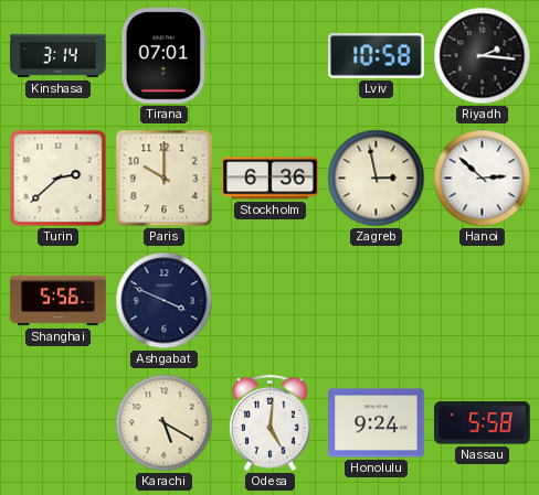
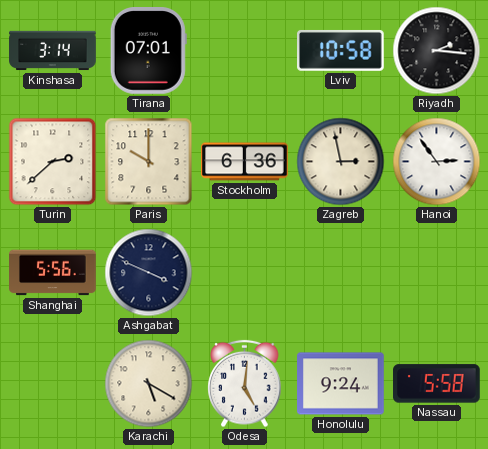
Hanoi: 2:52 -> 2:54 (437, 162)
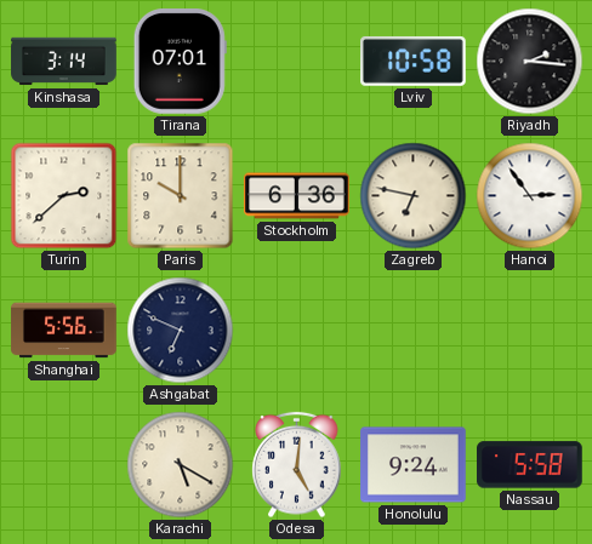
Zagreb: 2:58 -> 6:47 (414, 196)
Ashgabat: 3:49 -> 6:49 (181, 331)
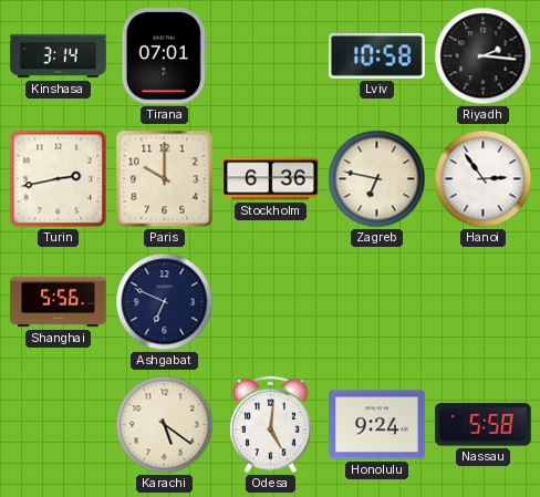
Turin: 2:38 -> 2:43 (59, 179)
Karachi: 5:20 -> 5:21 (165, 425)
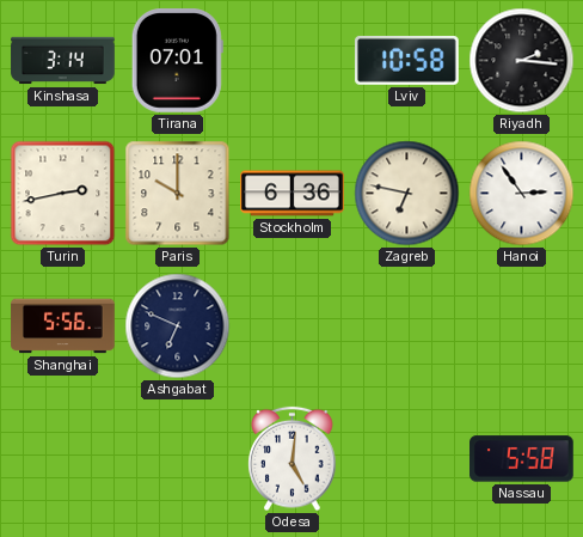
Karachi: 5:21 -> none (165, 425)
Honolulu: 9:24 -> none (377, 425)
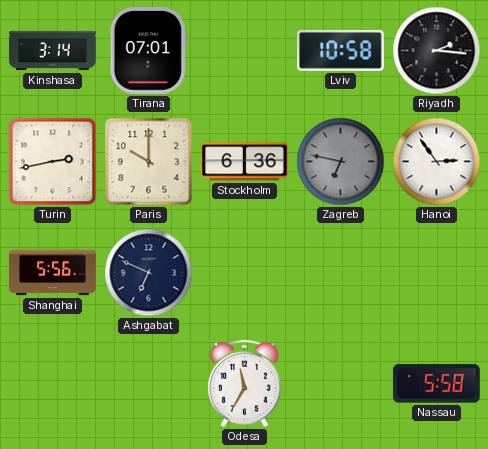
Zagreb dial: cream -> grey (341, 162)
Odesa: 5:01 -> 11:35 (245, 384)
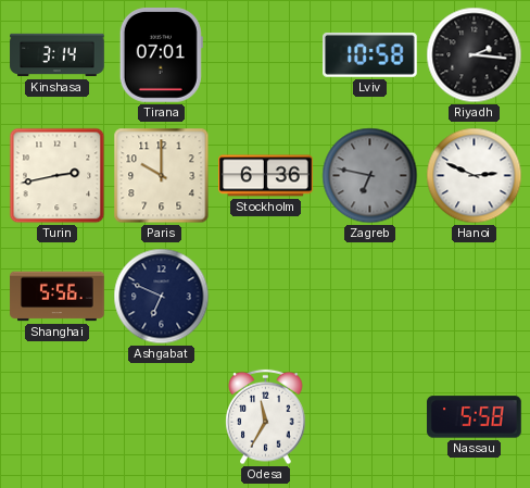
Hanoi: 2:54 -> 2:49 (475, 176)
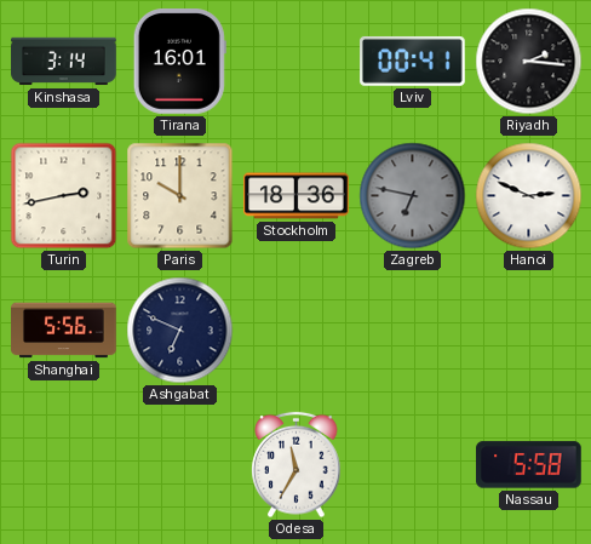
Tirana: 07:01 -> 16:01 (179, 62)
Lviv: 10:58 -> 00:41 (413, 61)
Stockholm: 6:36 -> 18:36 (297, 196)
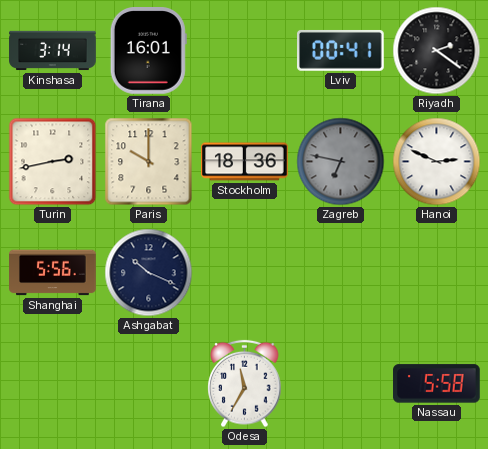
Riyadh: 2:16 -> 2:21 (437, 51)
Ashgabat: 6:49 -> 10:19 (149, 273)
